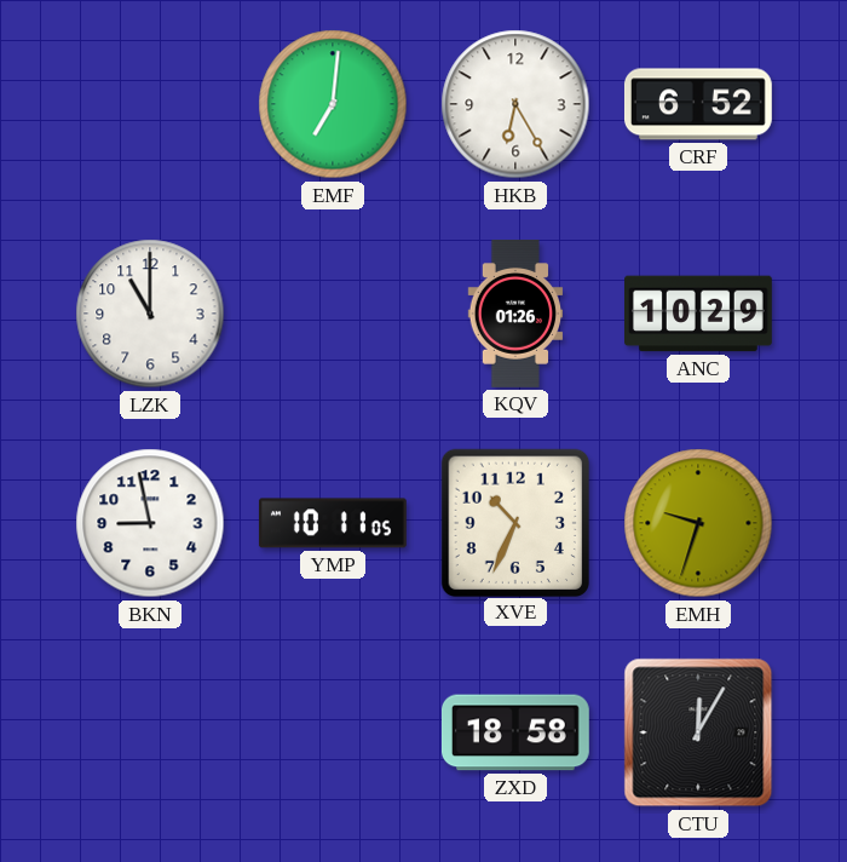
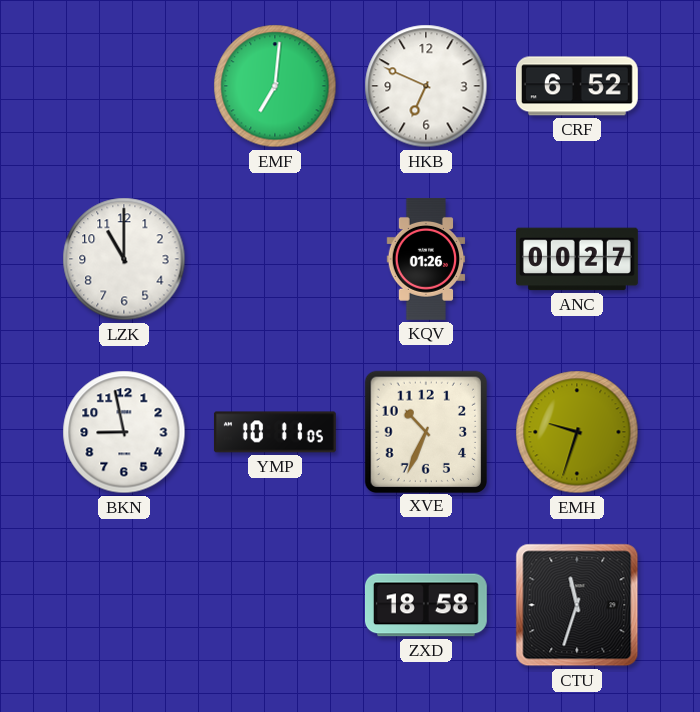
HKB: 6:25 -> 6:49 (426, 86)
ANC: 10:29 -> 00:27 (578, 259)
CTU: 12:05 -> 11:33 (577, 605)
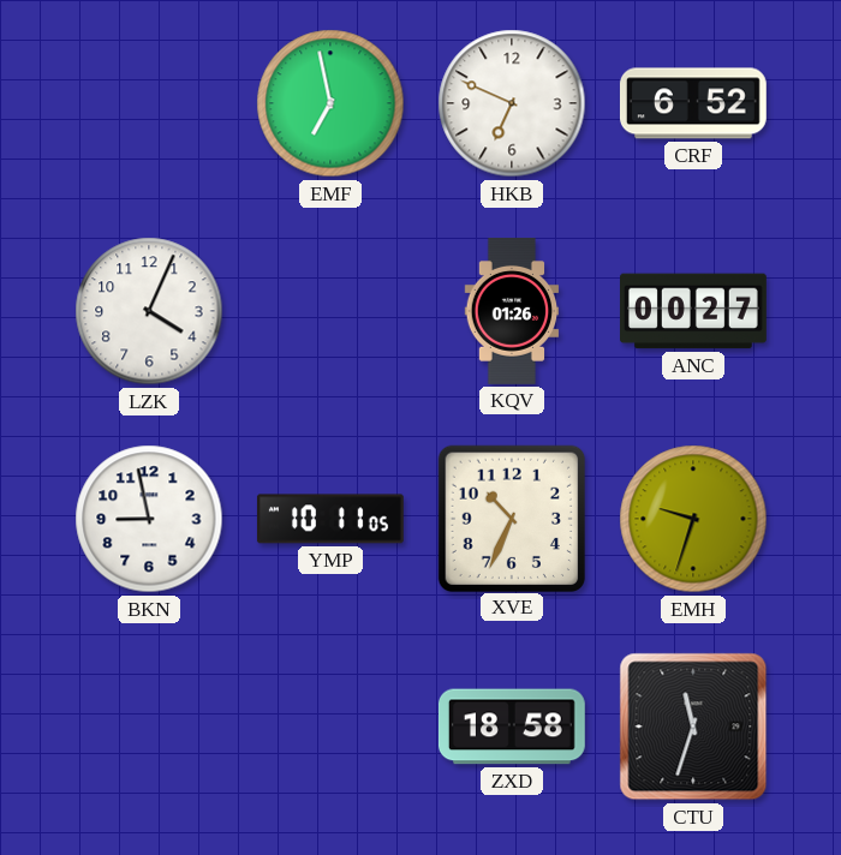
EMF: 7:01 -> 6:58 (330, 103)
LZK: 11:00 -> 4:04 (149, 311)
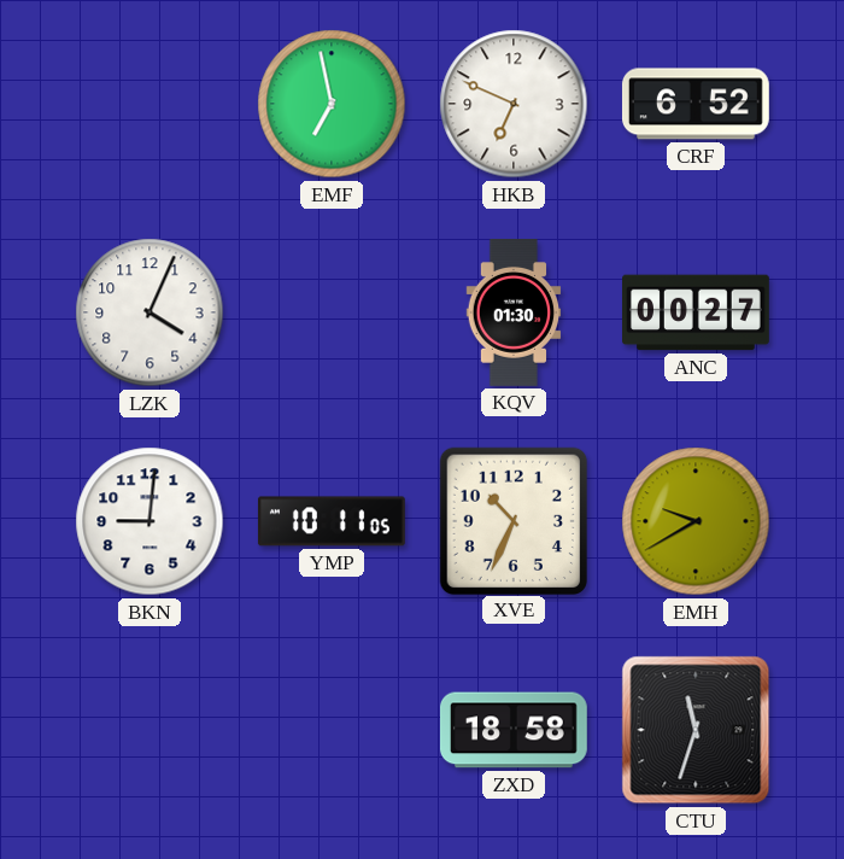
KQV: 01:26 -> 01:30 (514, 314)
BKN: 8:58 -> 9:01 (150, 521)
EMH: 9:33 -> 9:40 (696, 521)
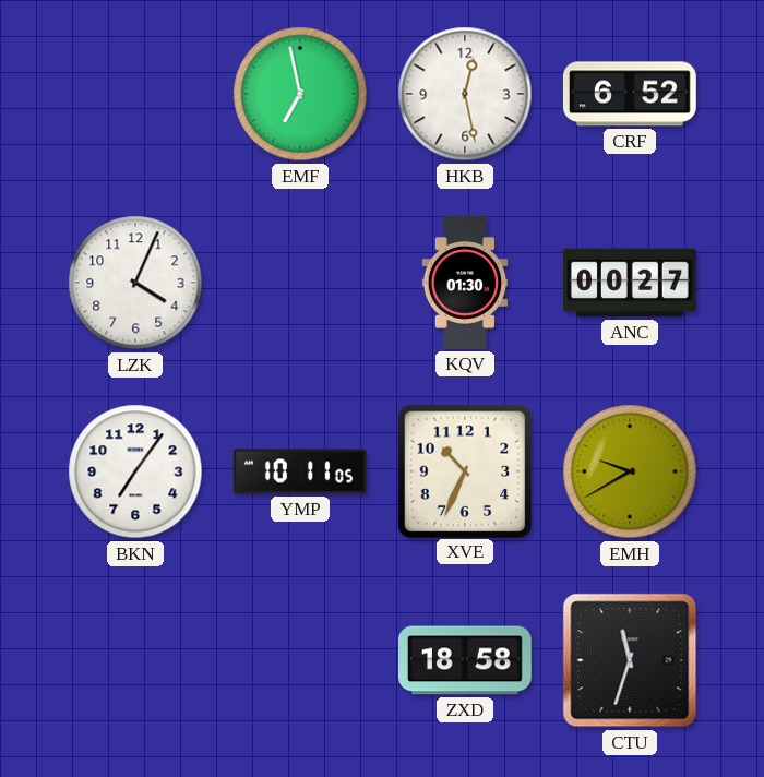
HKB: 6:49 -> 12:28 (465, 94)
BKN: 9:01 -> 7:06 (135, 471)
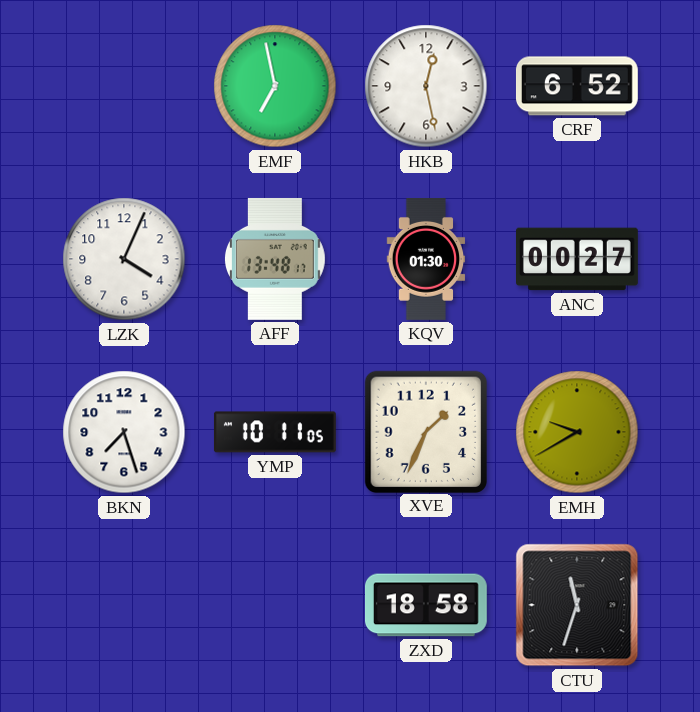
AFF: none -> 13:48 (275, 259)
BKN: 7:06 -> 7:27 (124, 432)
XVE: 10:34 -> 1:34 (425, 431)
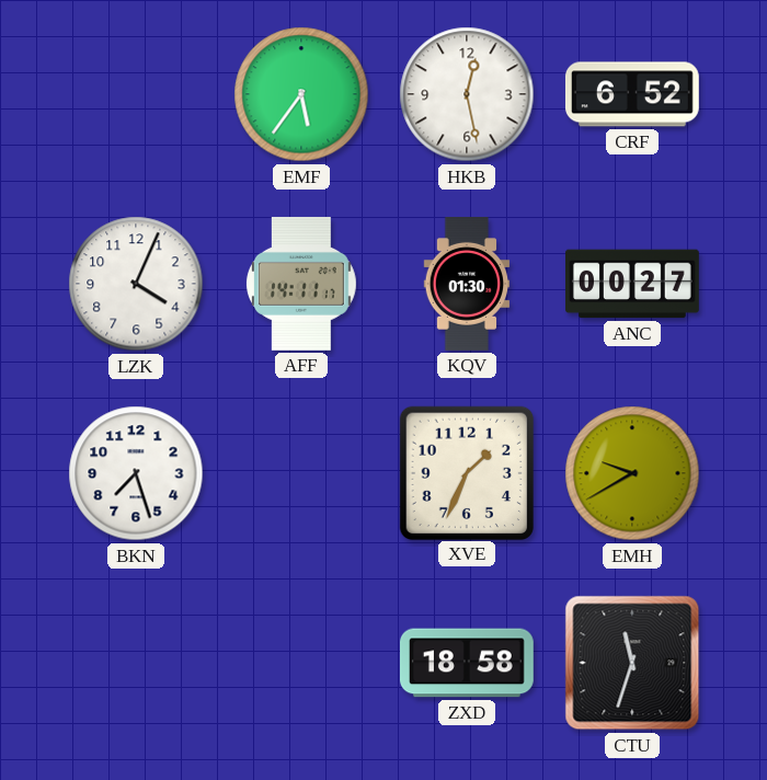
EMF: 6:58 -> 5:36 (301, 94)
AFF: 13:48 -> 14:11 (301, 284)
YMP: 10:11 -> none (275, 432)
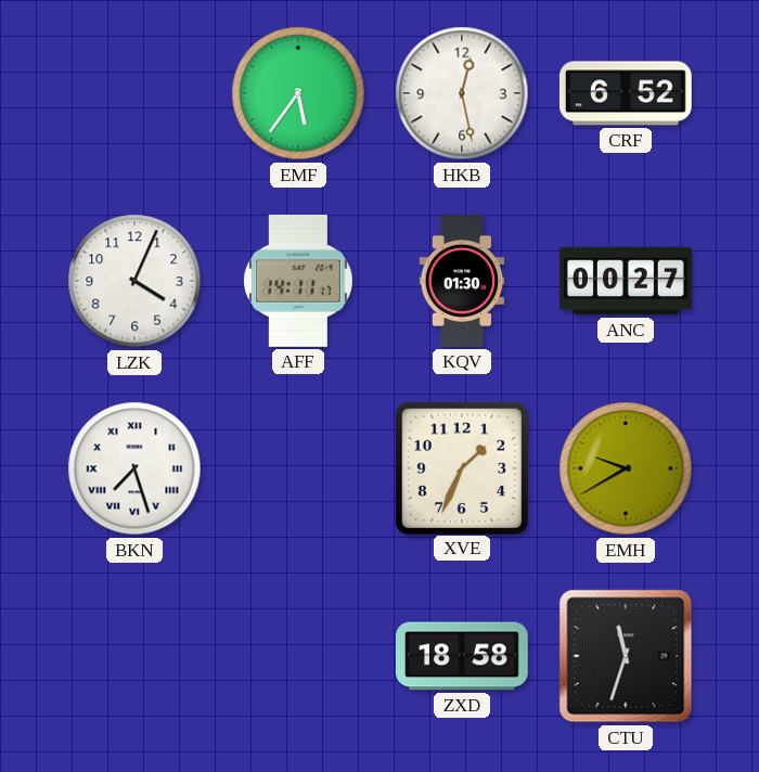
BKN numerals: Arabic -> Roman (134, 468)
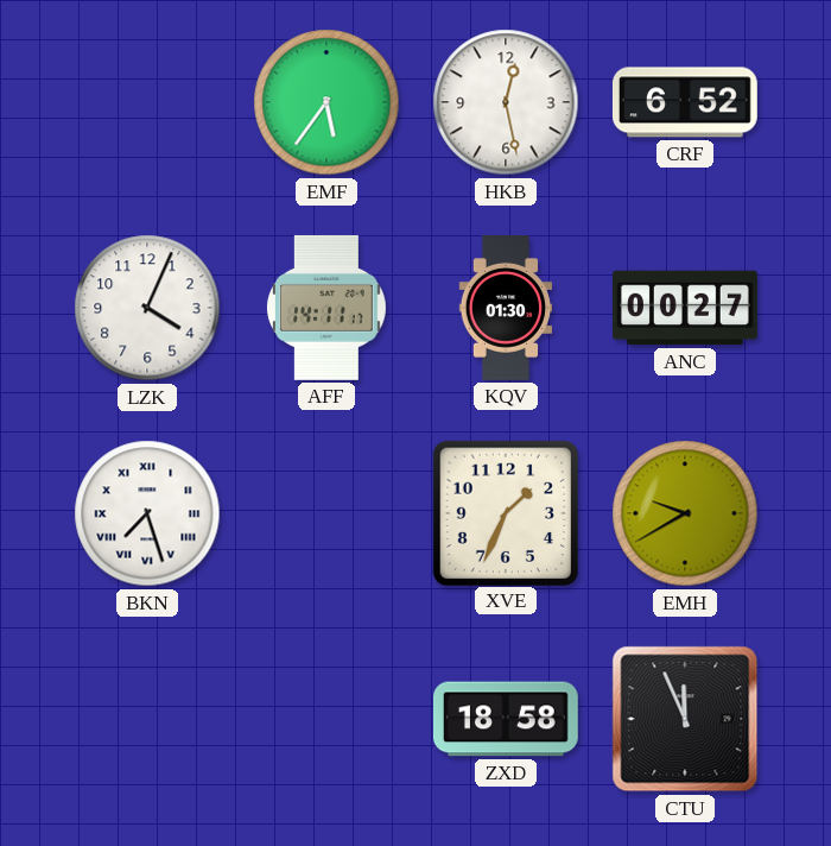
CTU: 11:33 -> 11:56 (685, 719)
